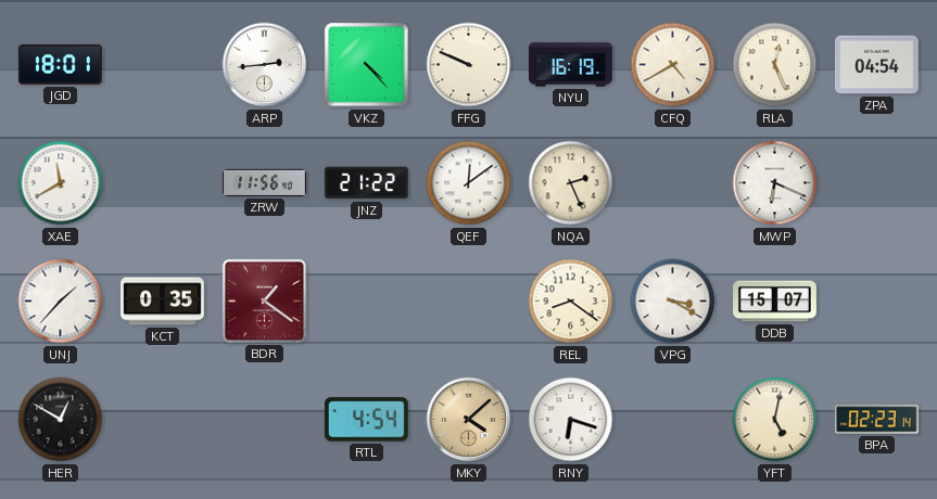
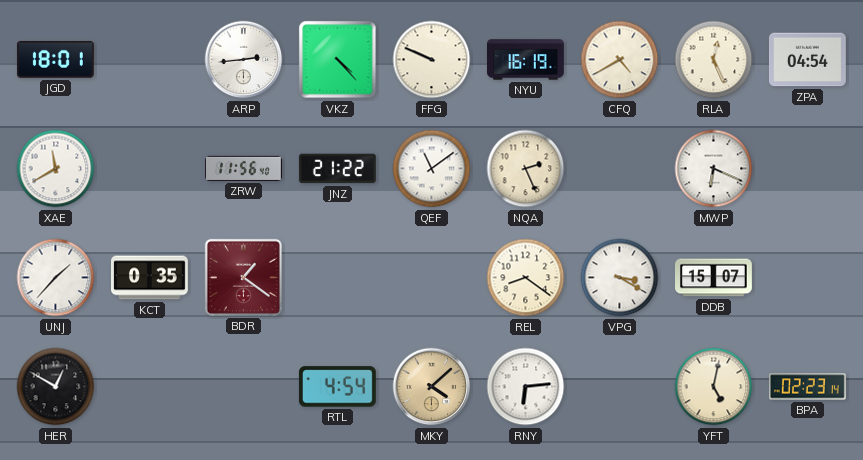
QEF: 12:09 -> 11:09 (432, 169)
RNY: 6:18 -> 6:14 (526, 387)
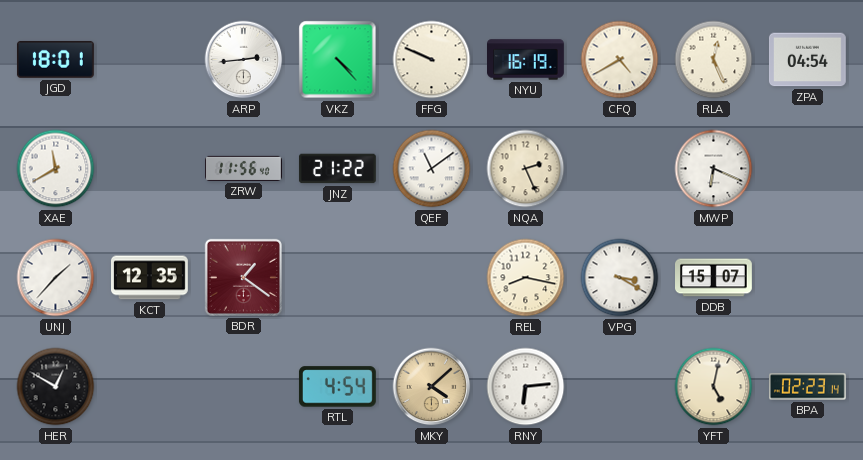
KCT: 0:35 -> 12:35 (150, 278)
REL: 8:21 -> 8:17 (526, 278)
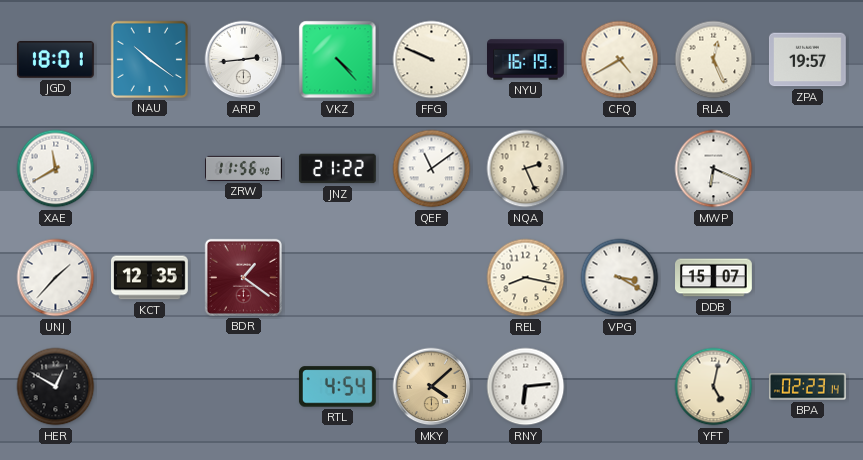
NAU: none -> 10:21 (149, 59)
ZPA: 04:54 -> 19:57 (807, 60)
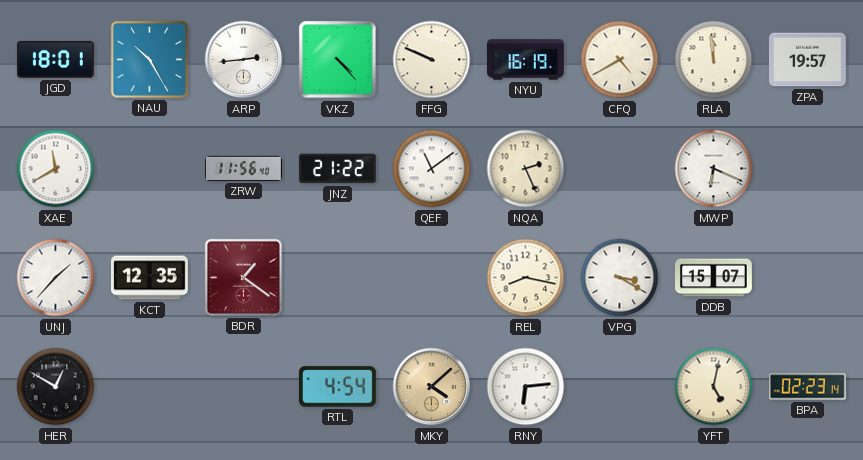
NAU: 10:21 -> 10:25 (149, 59)
RLA: 12:26 -> 11:59 (714, 60)
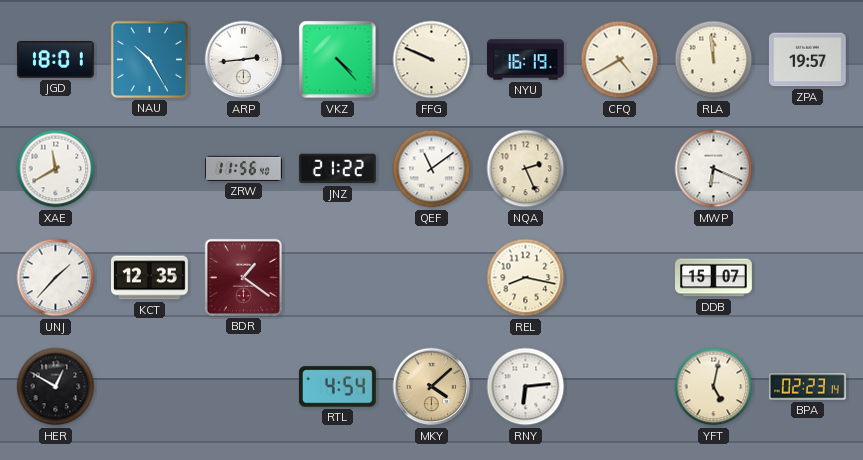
VPG: 3:20 -> none (620, 278)
